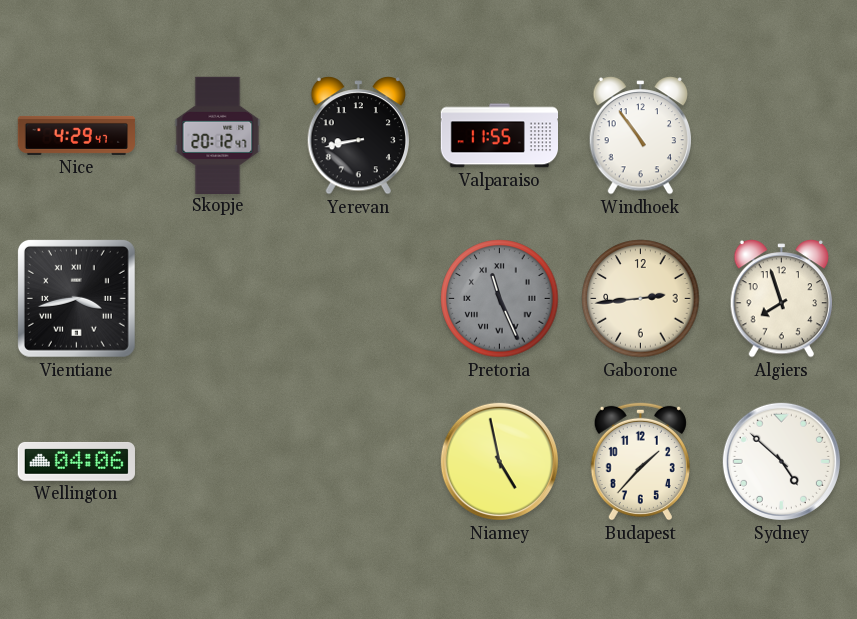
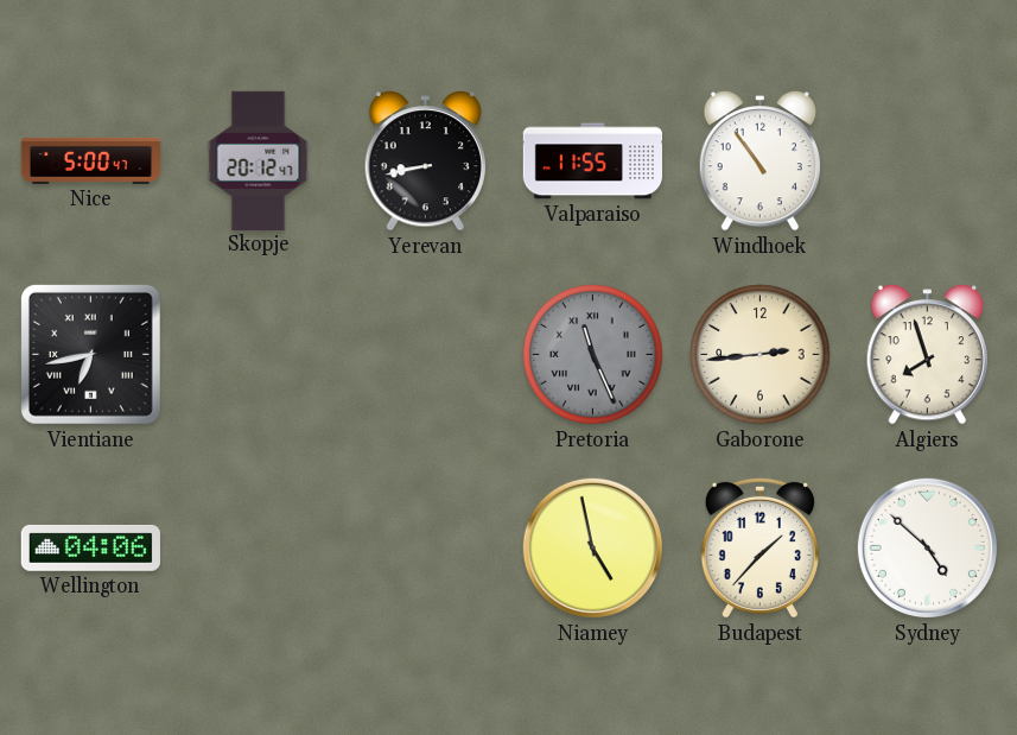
Nice: 4:29 -> 5:00 (90, 160)
Vientiane: 3:43 -> 6:43 (90, 354)
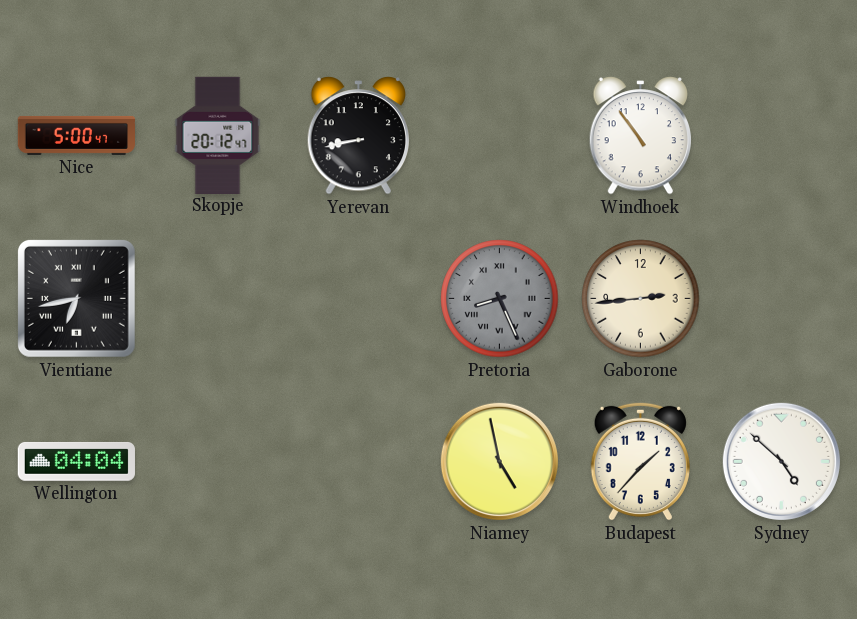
Valparaiso: 11:55 -> none (592, 161)
Pretoria: 11:26 -> 8:26 (500, 299)
Algiers: 7:57 -> none (928, 355)
Wellington: 04:06 -> 04:04 (76, 461)
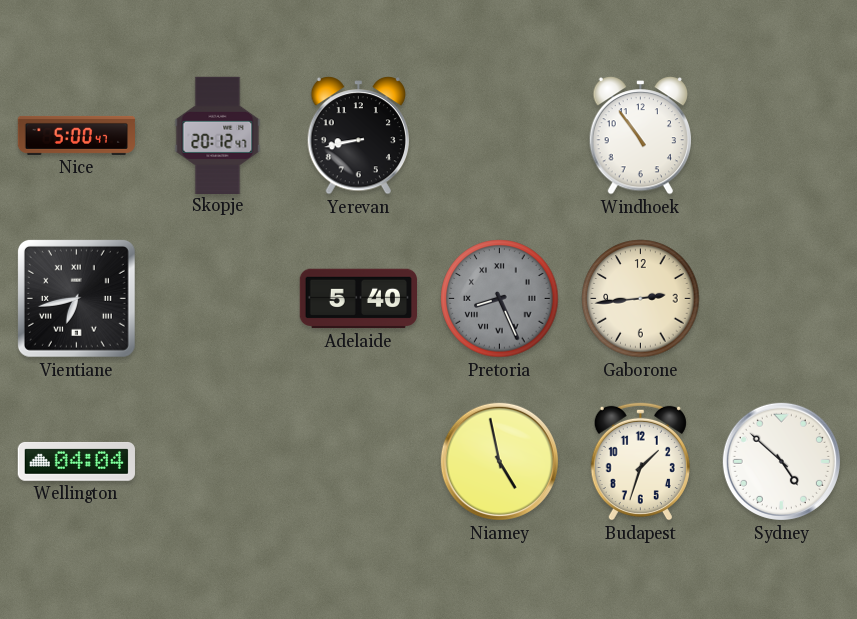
Adelaide: none -> 5:40 (358, 299)
Budapest: 1:37 -> 1:33 (640, 461)
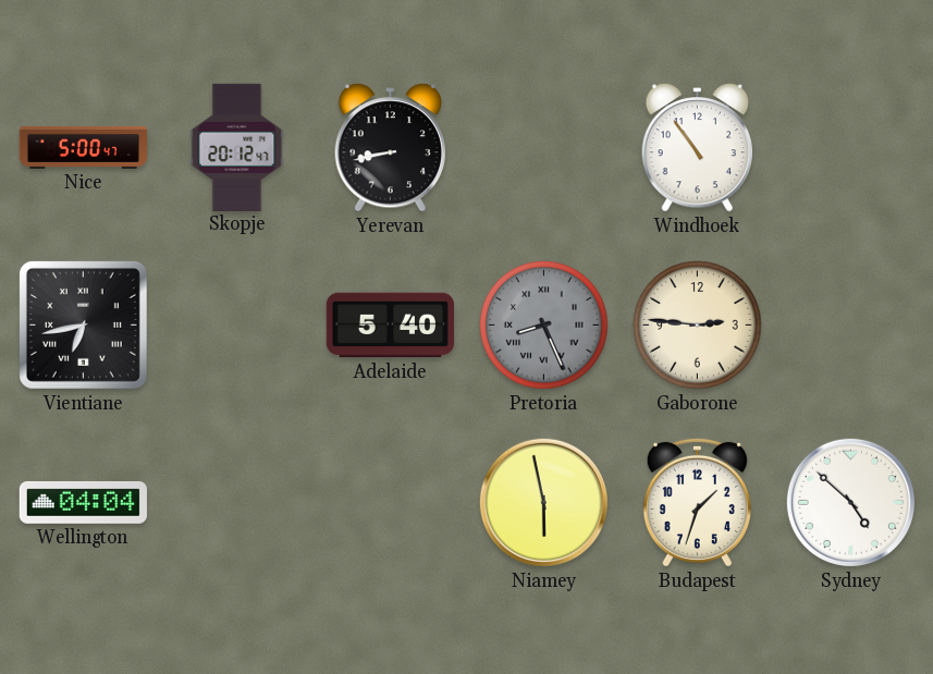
Gaborone: 2:44 -> 2:46 (698, 326)
Niamey: 4:58 -> 5:58 (543, 502)
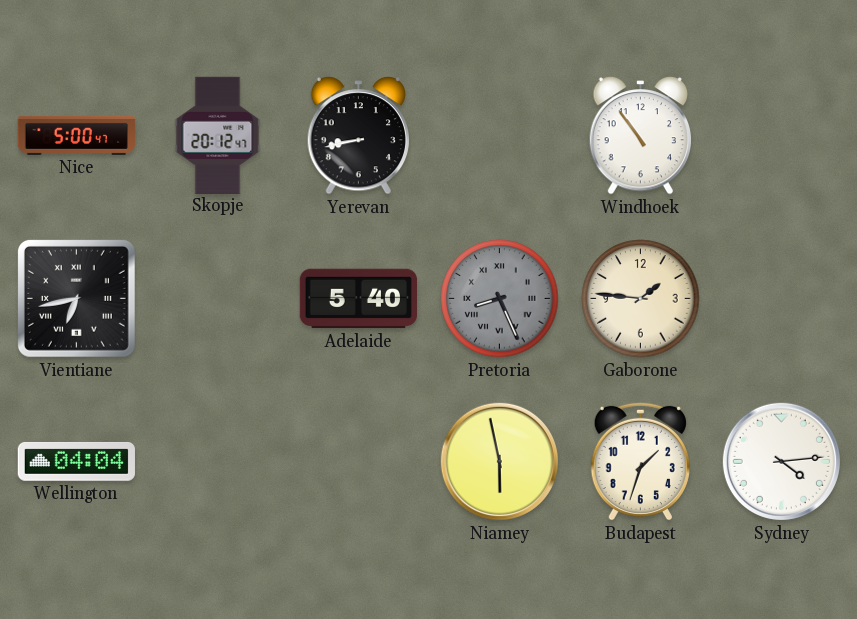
Gaborone: 2:46 -> 1:46 (641, 299)
Sydney: 4:52 -> 4:14 (781, 461)
